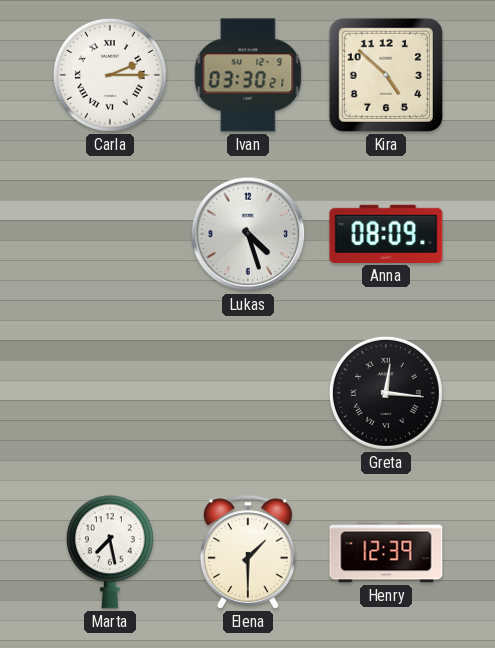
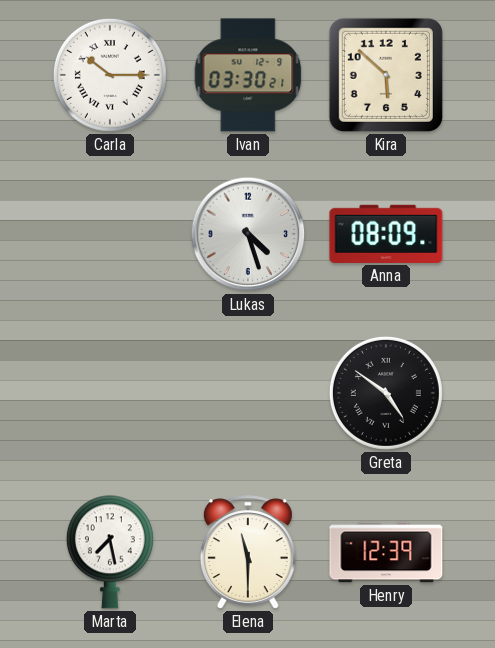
Carla: 2:15 -> 10:15 (110, 75)
Kira: 4:52 -> 5:52 (386, 75)
Greta: 12:16 -> 4:51 (386, 393)
Elena: 1:30 -> 11:30 (248, 552)
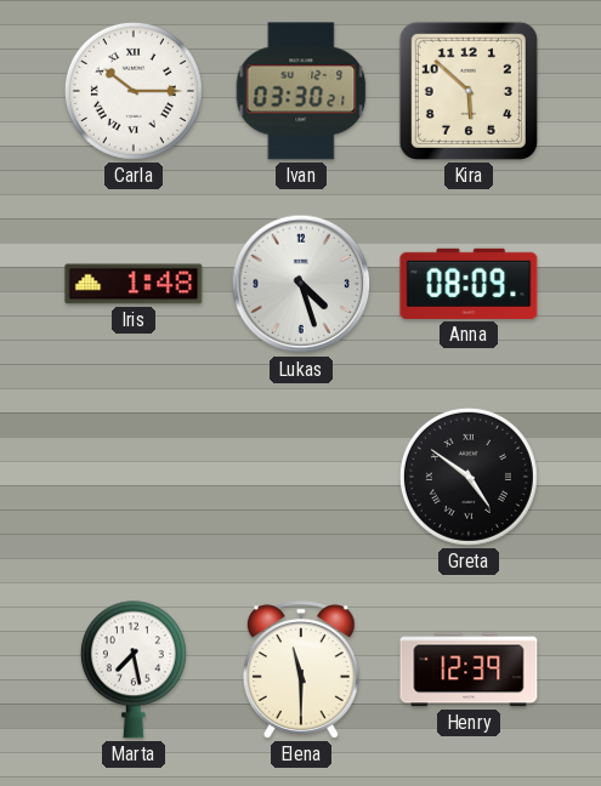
Iris: none -> 1:48 (134, 284)
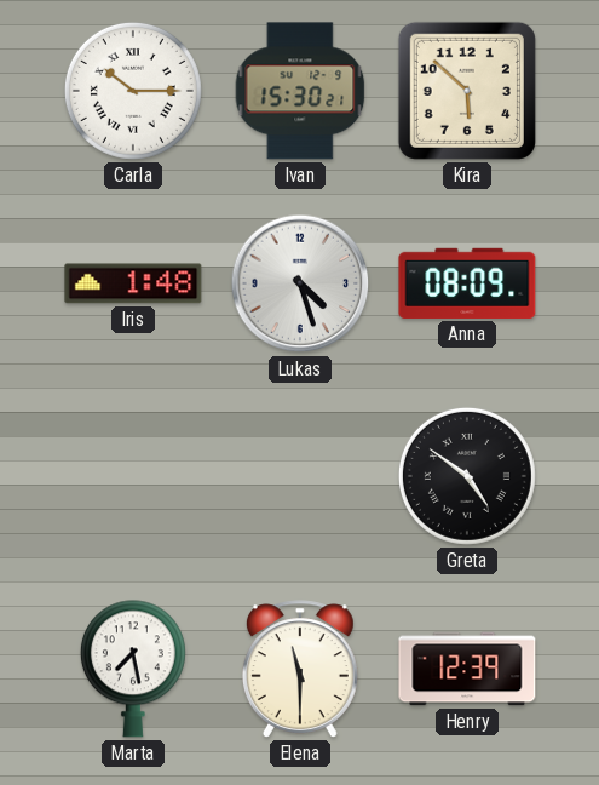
Ivan: 03:30 -> 15:30 (300, 91)
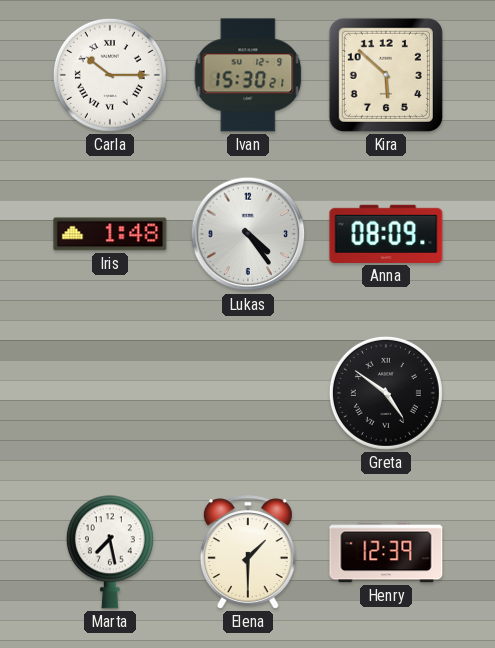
Lukas: 4:27 -> 4:24 (248, 234)
Elena: 11:30 -> 1:30 (248, 552)
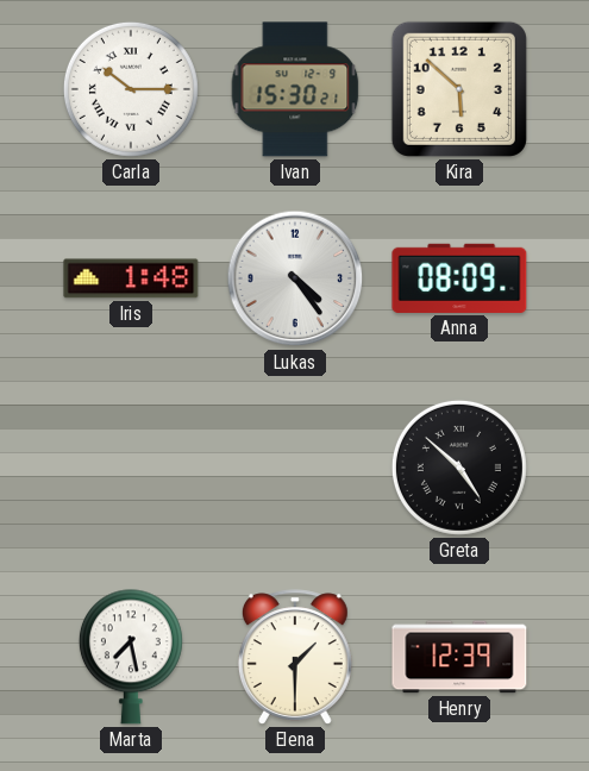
Greta: 4:51 -> 4:52 (459, 468)
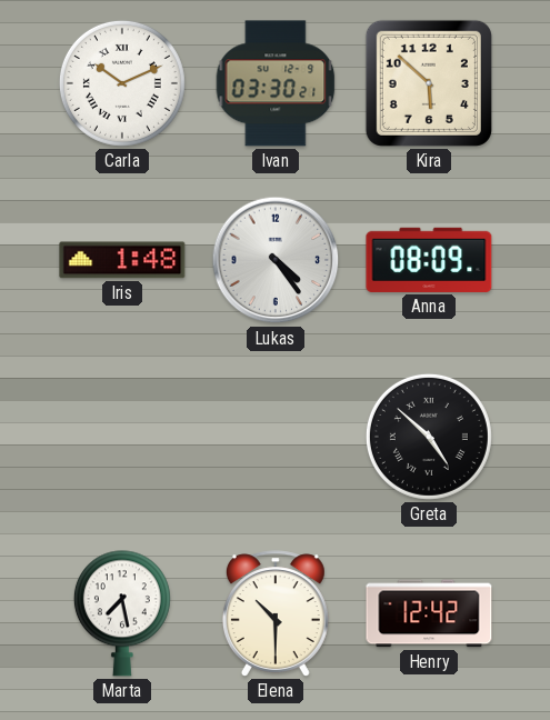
Carla: 10:15 -> 10:11 (122, 83)
Ivan: 15:30 -> 03:30 (276, 83)
Elena: 1:30 -> 10:30 (276, 613)
Henry: 12:39 -> 12:42 (429, 613)
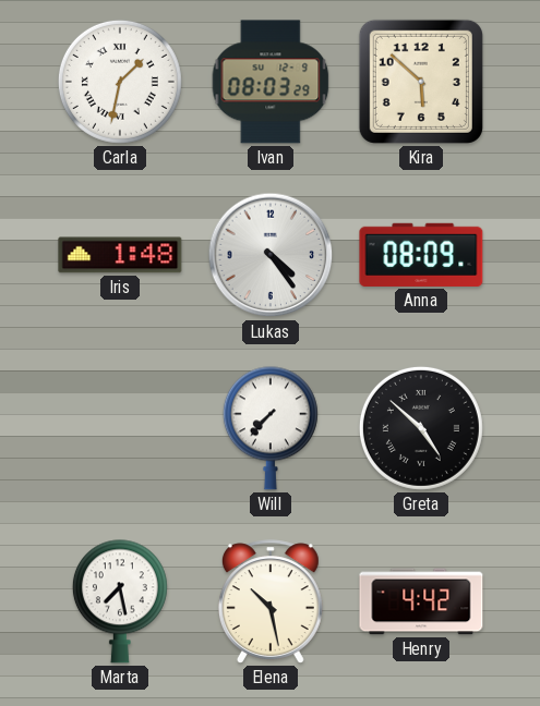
Carla: 10:11 -> 1:32 (120, 82)
Ivan: 03:30 -> 08:03 (271, 82)
Will: none -> 7:37 (271, 428)
Elena: 10:30 -> 10:28 (271, 601)
Henry: 12:42 -> 4:42 (421, 601)
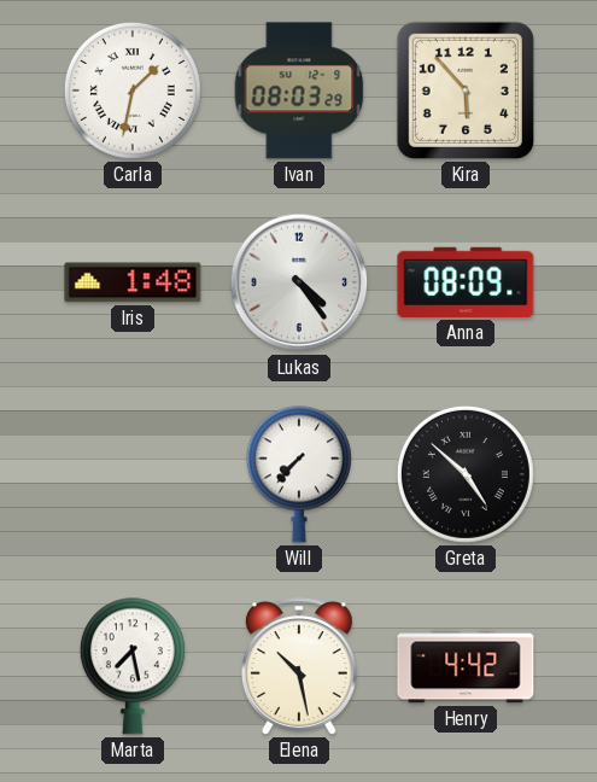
Kira: 5:52 -> 5:53 (466, 91)
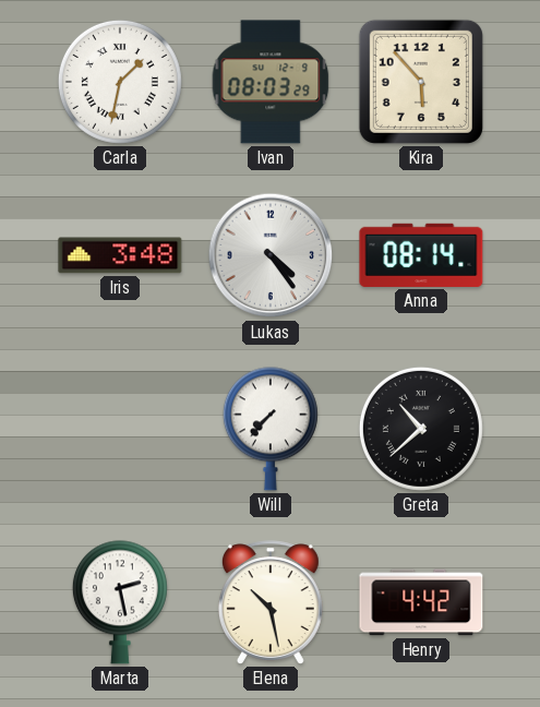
Iris: 1:48 -> 3:48 (120, 255)
Anna: 08:09 -> 08:14 (421, 255)
Greta: 4:52 -> 10:38 (421, 429)
Marta: 7:28 -> 2:28 (120, 602)
